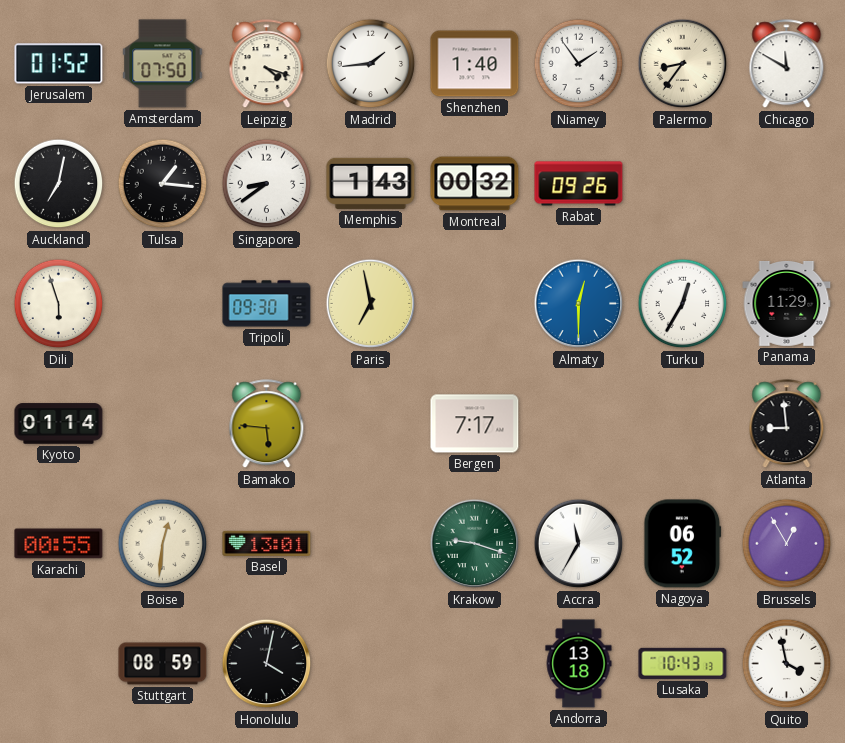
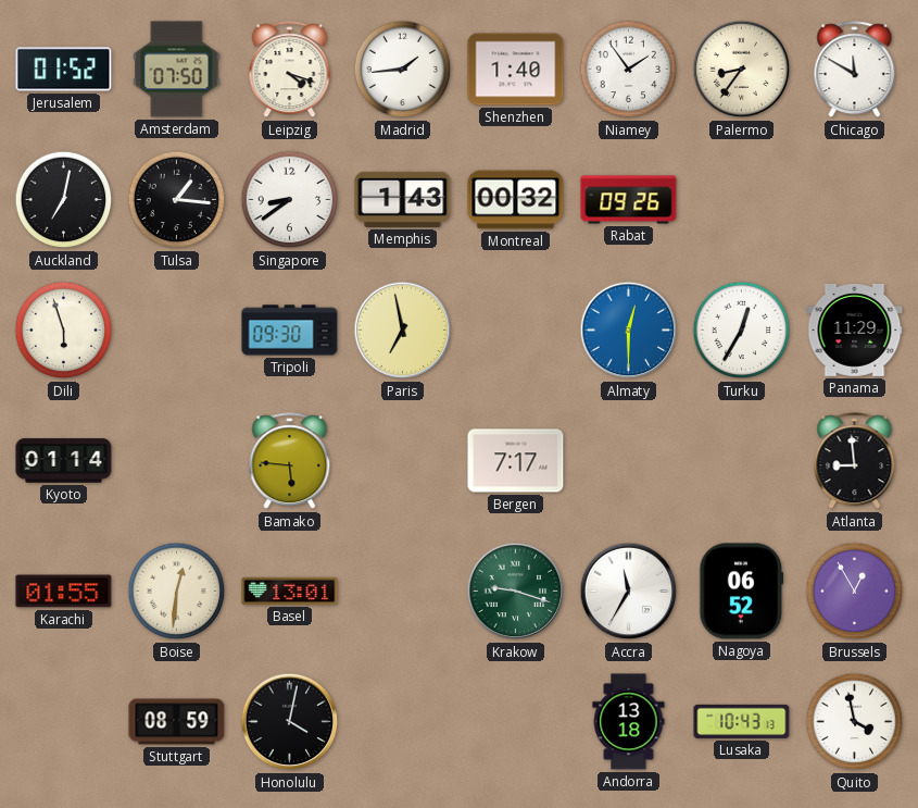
Karachi: 00:55 -> 01:55 (64, 592)
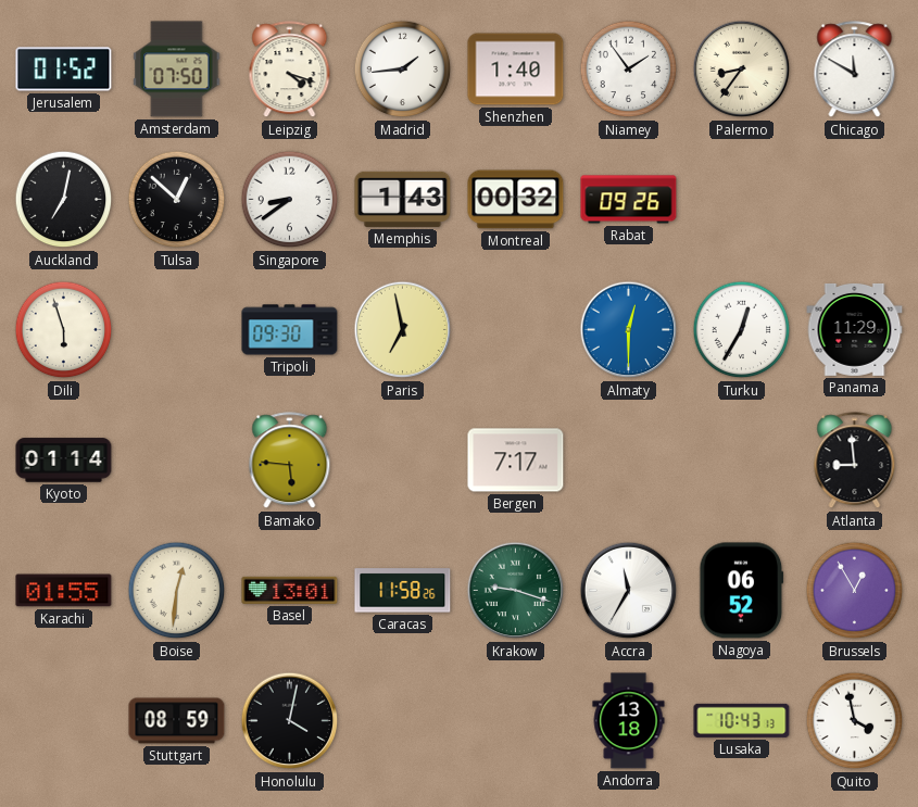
Tulsa: 1:16 -> 12:52 (177, 200)
Caracas: none -> 11:58 (403, 591)
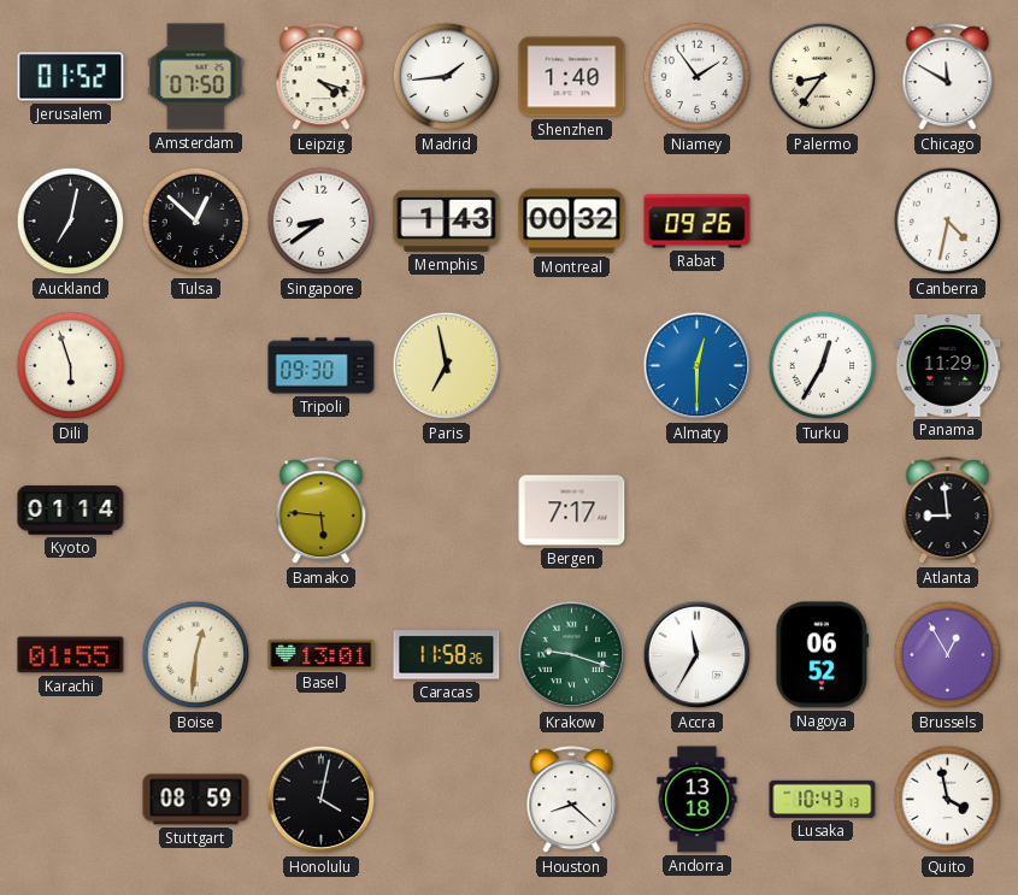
Canberra: none -> 4:32 (948, 222)
Houston: none -> 8:22 (572, 800)
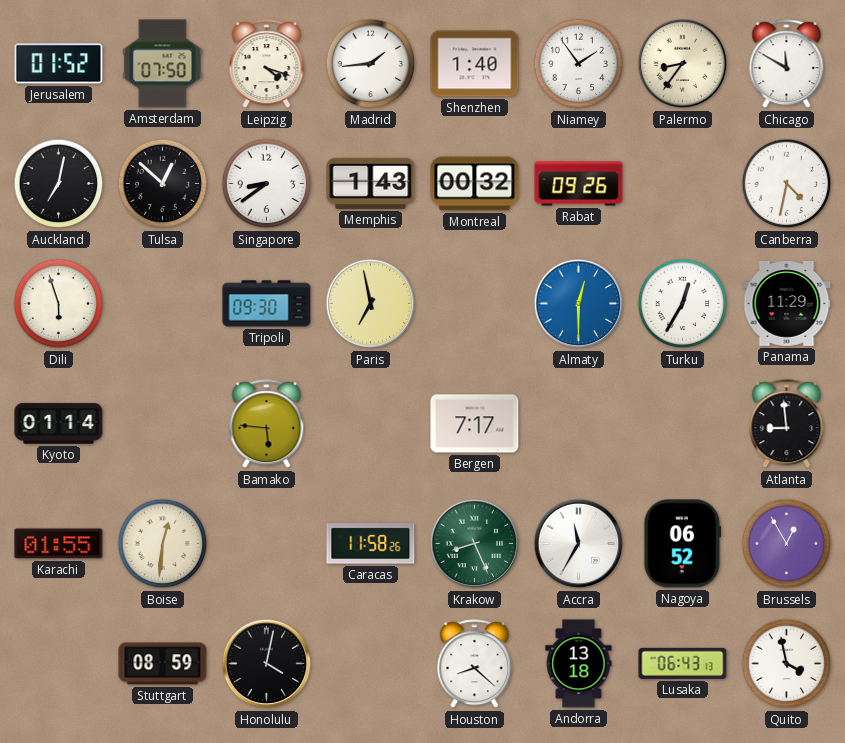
Basel: 13:01 -> none (322, 654)
Krakow: 9:18 -> 8:26 (475, 544)
Lusaka: 10:43 -> 06:43 (683, 663)
